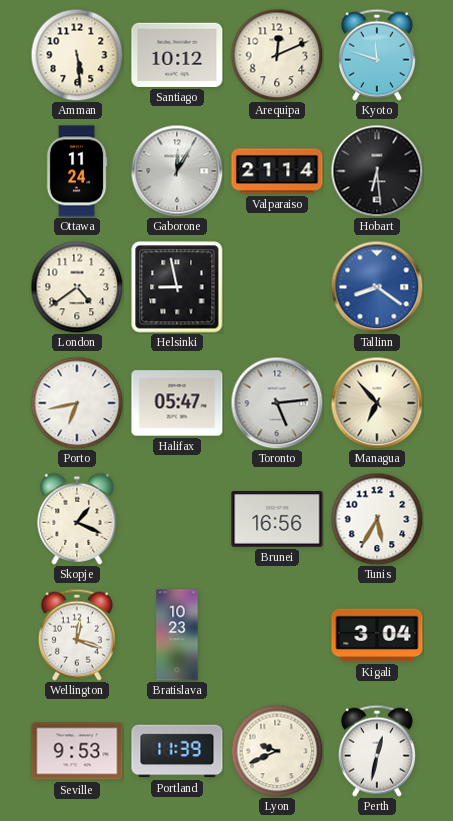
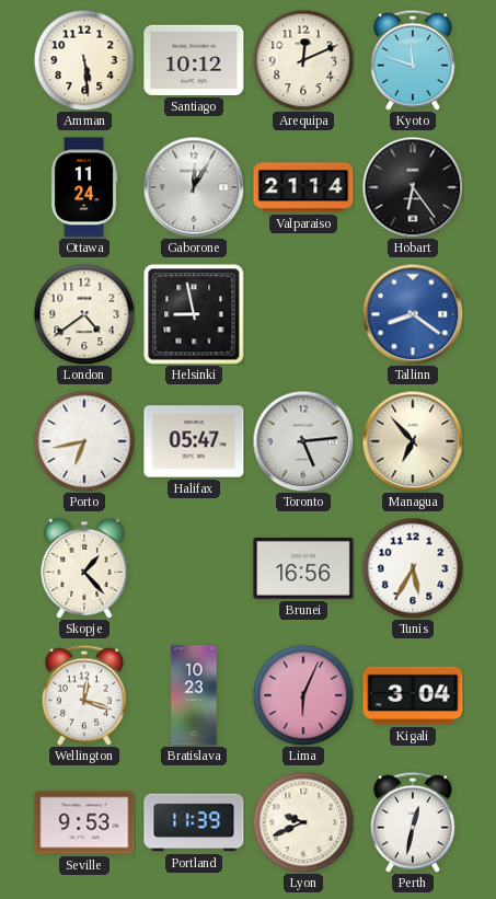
Hobart: 6:29 -> 6:24 (413, 187)
Skopje: 1:19 -> 1:23 (84, 568)
Lima: none -> 6:04 (303, 695)
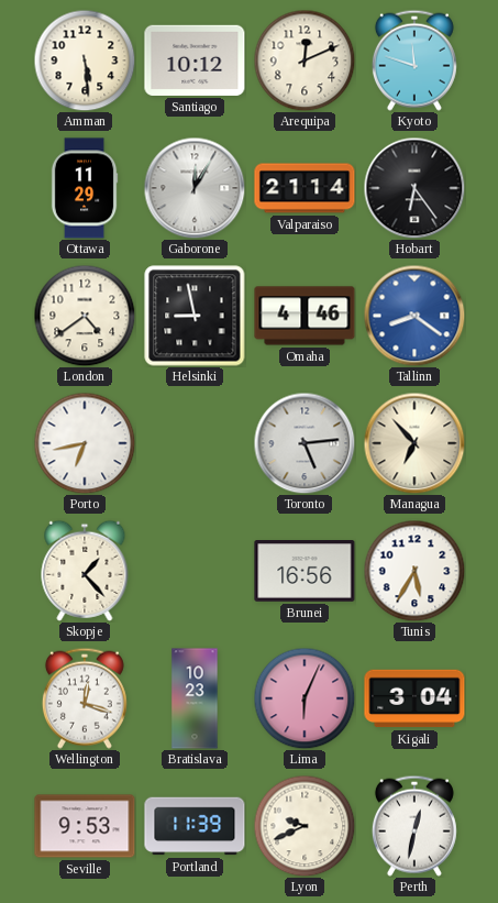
Ottawa: 11:24 -> 11:29 (85, 188)
Omaha: none -> 4:46 (305, 316)
Halifax: 05:47 -> none (194, 441)
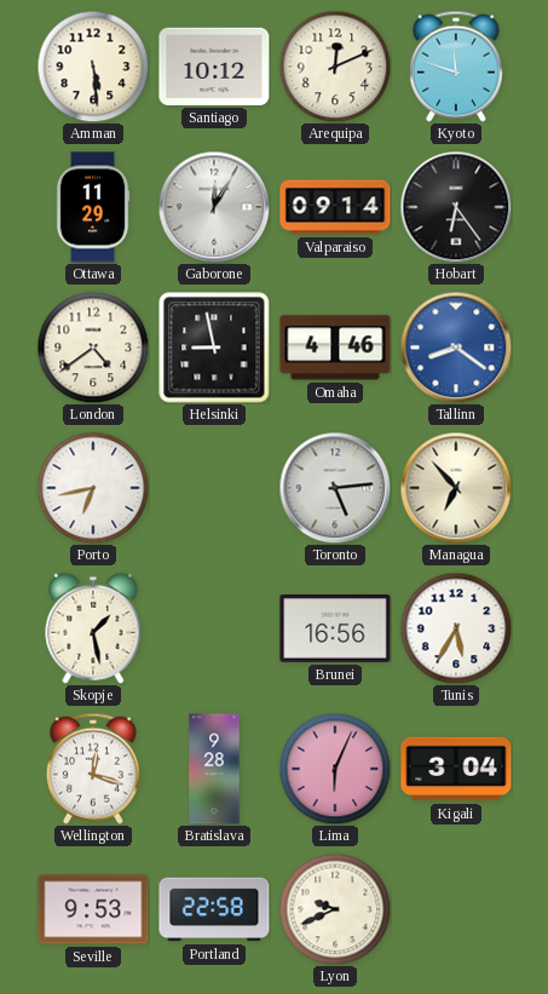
Valparaiso: 21:14 -> 09:14 (335, 207)
Skopje: 1:23 -> 1:28 (93, 628)
Bratislava: 10:23 -> 9:28 (214, 769)
Portland: 11:39 -> 22:58 (214, 909)
Perth: 12:32 -> none (414, 826)
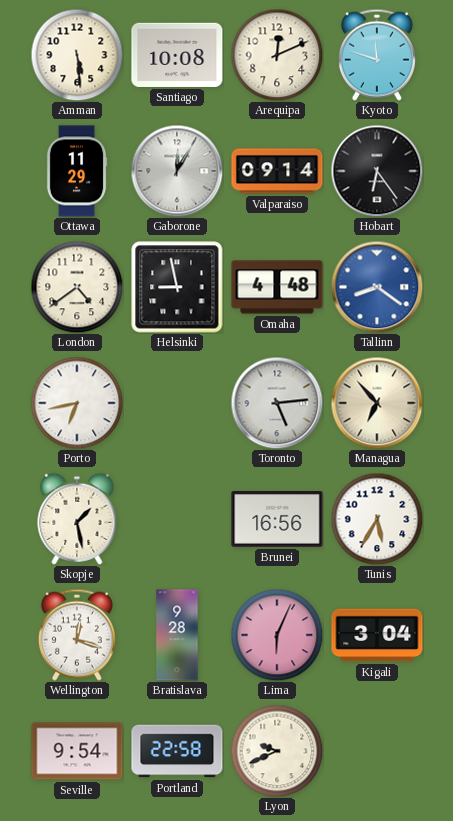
Santiago: 10:12 -> 10:08 (177, 55)
Omaha: 4:46 -> 4:48 (277, 287)
Seville: 9:53 -> 9:54 (77, 751)
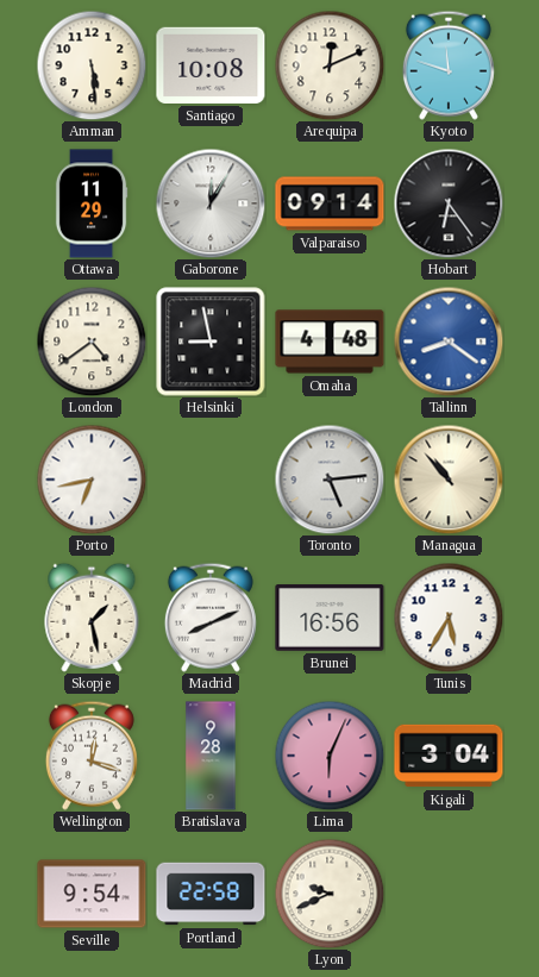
Managua: 6:53 -> 10:53 (449, 480)
Madrid: none -> 8:11 (211, 618)
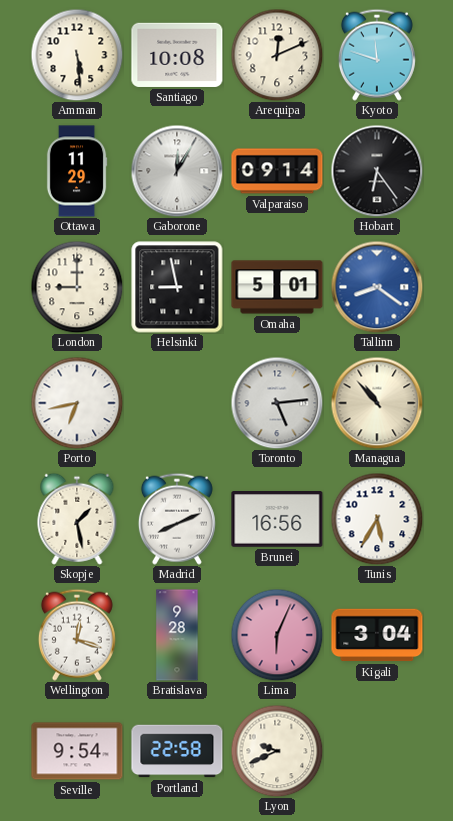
London: 4:39 -> 9:00 (77, 287)
Omaha: 4:48 -> 5:01 (277, 287)
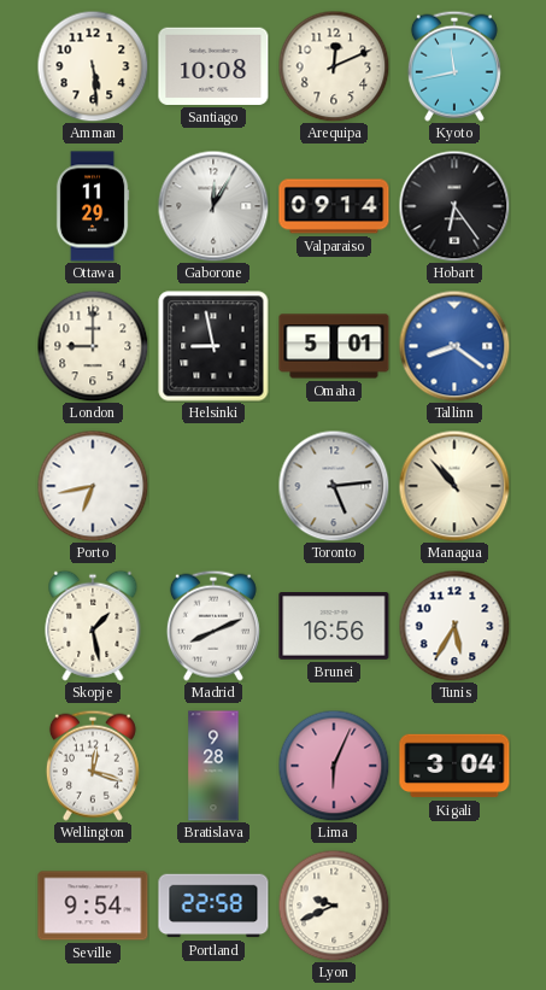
Kyoto: 11:48 -> 11:43 (454, 66)
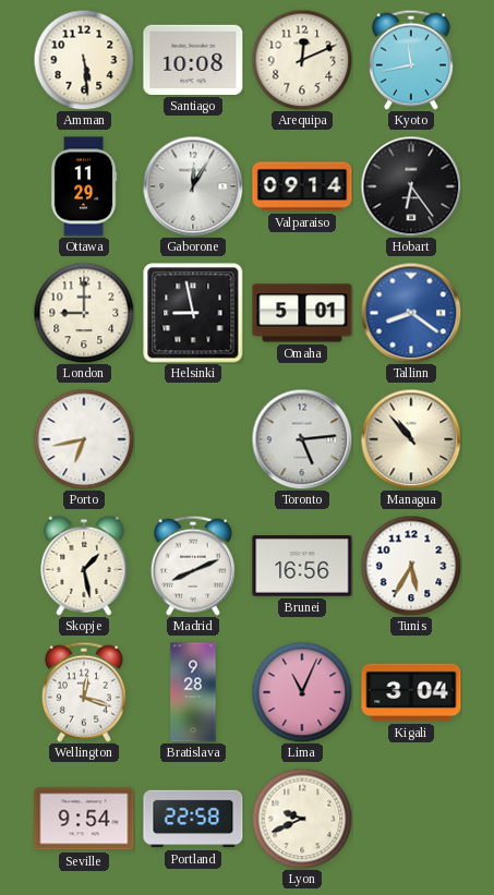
Lima: 6:04 -> 11:04 (302, 692)
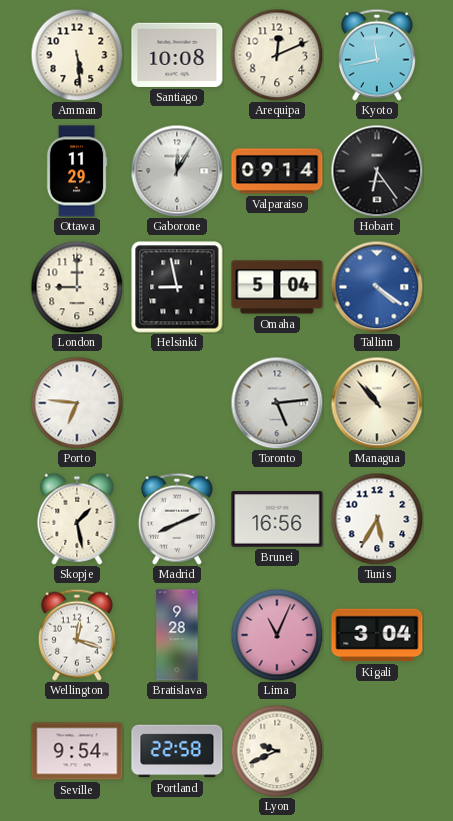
Omaha: 5:01 -> 5:04 (277, 287)
Tallinn: 8:21 -> 4:21 (377, 287)
Porto: 6:43 -> 6:46 (77, 403)
